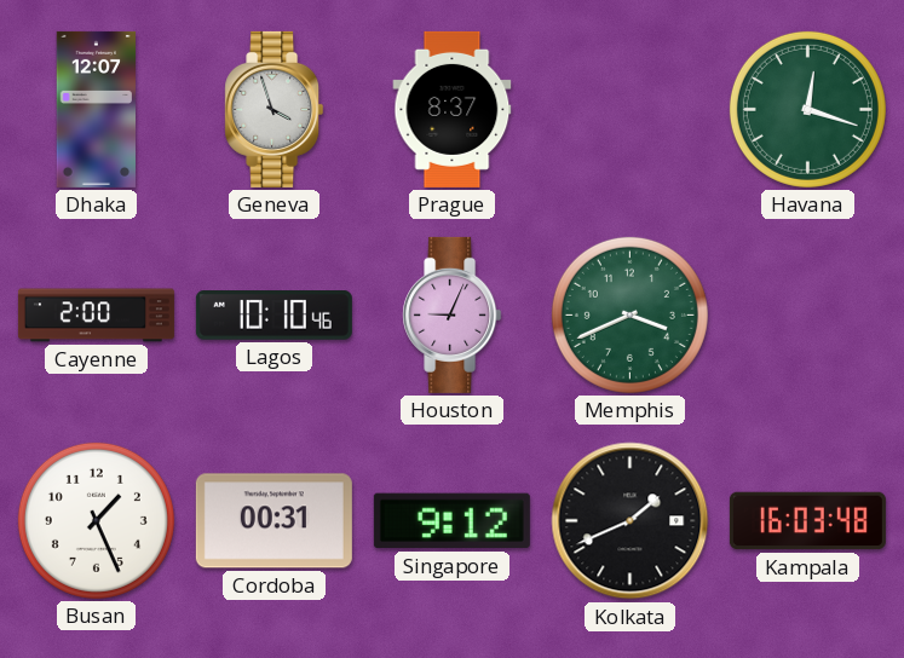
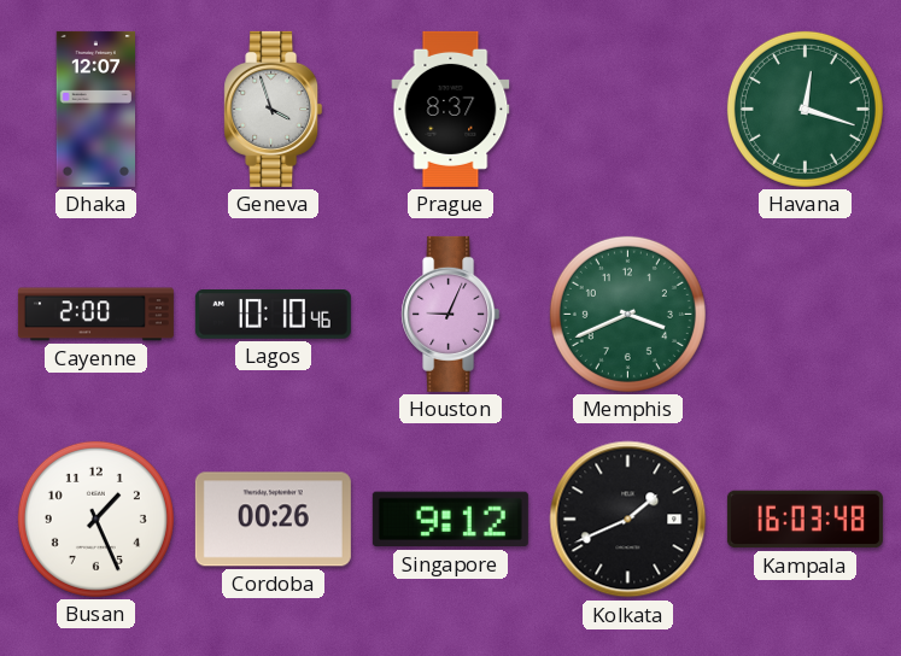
Cordoba: 00:31 -> 00:26 (273, 520)
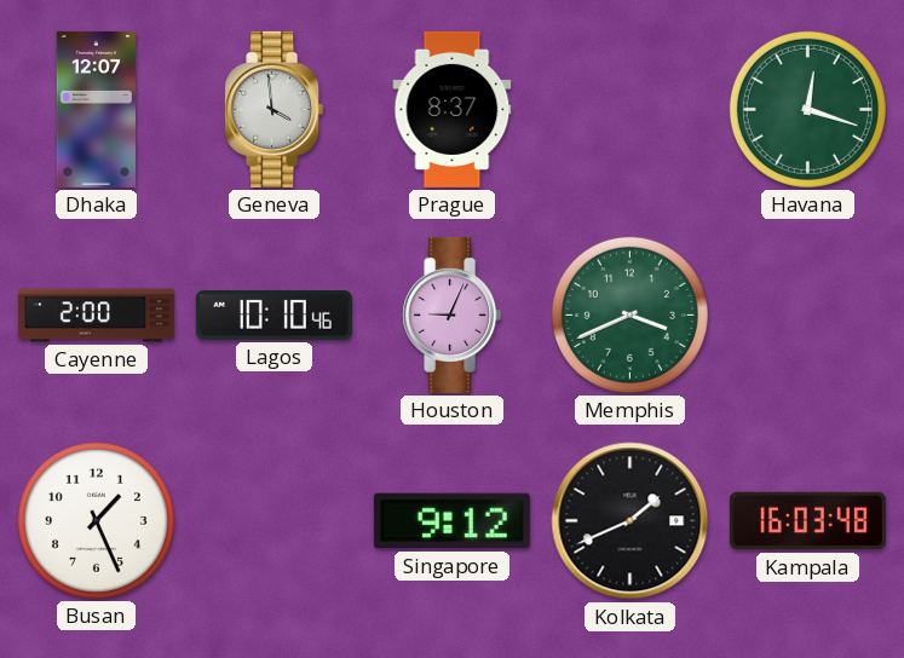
Geneva: 3:57 -> 3:59 (275, 109)
Cordoba: 00:26 -> none (273, 520)
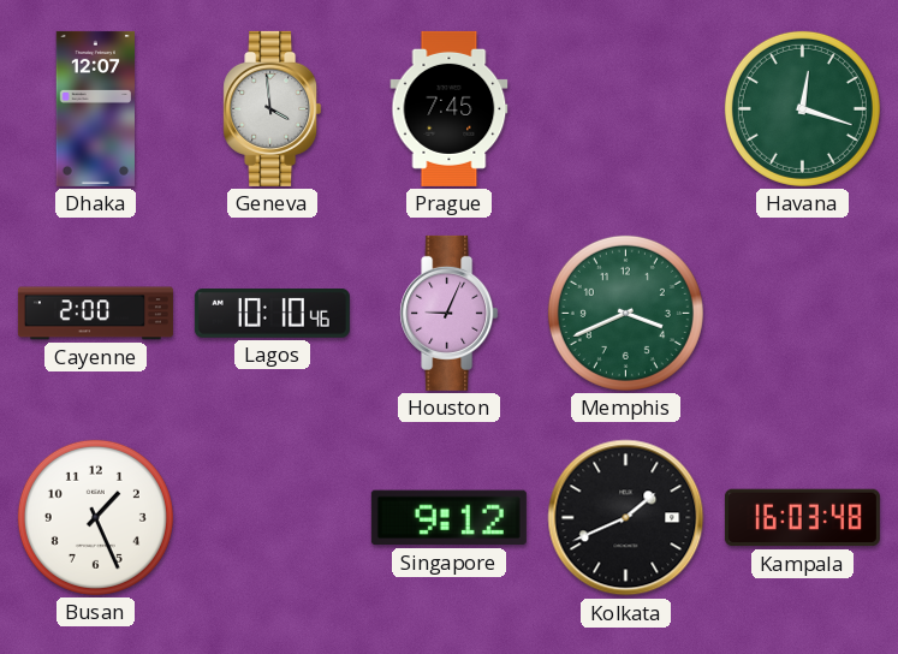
Prague: 8:37 -> 7:45 (450, 108)
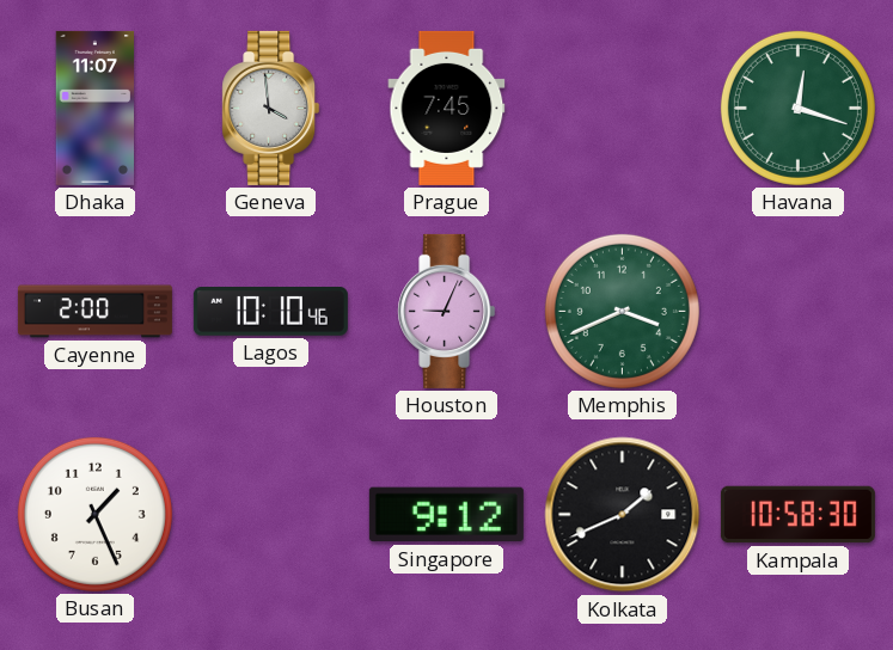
Dhaka: 12:07 -> 11:07 (96, 108)
Kampala: 16:03 -> 10:58 (797, 515)
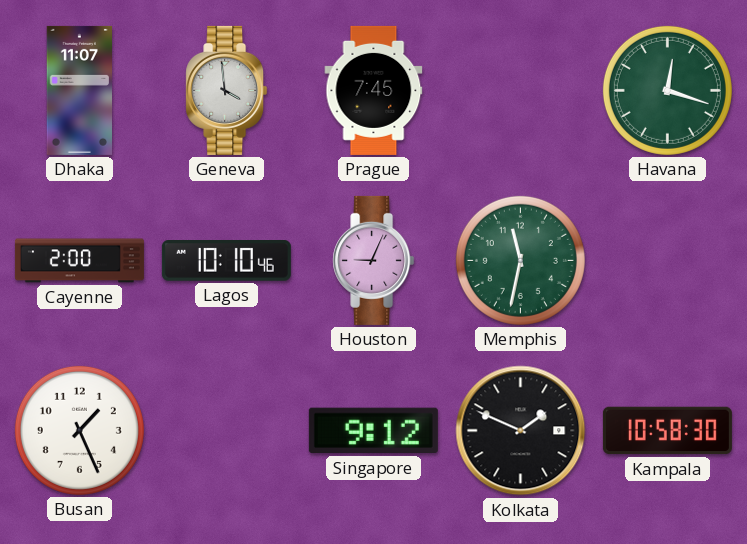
Memphis: 3:41 -> 11:32 (520, 260)
Kolkata: 1:41 -> 1:49 (521, 431)
